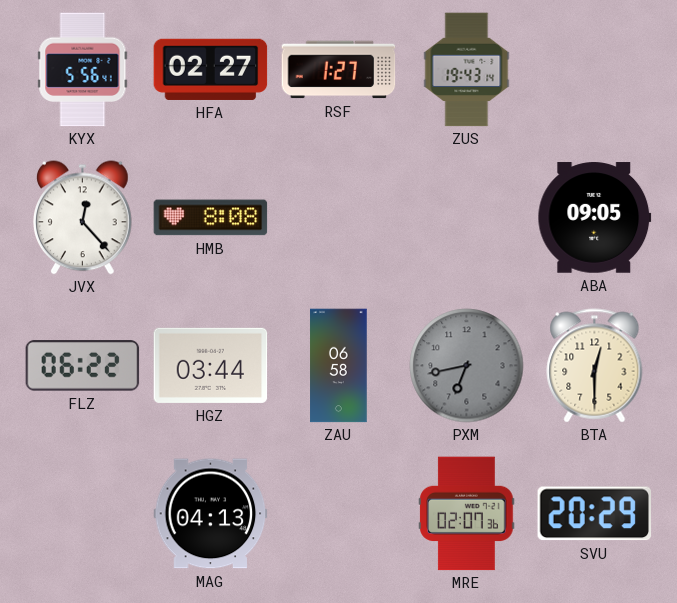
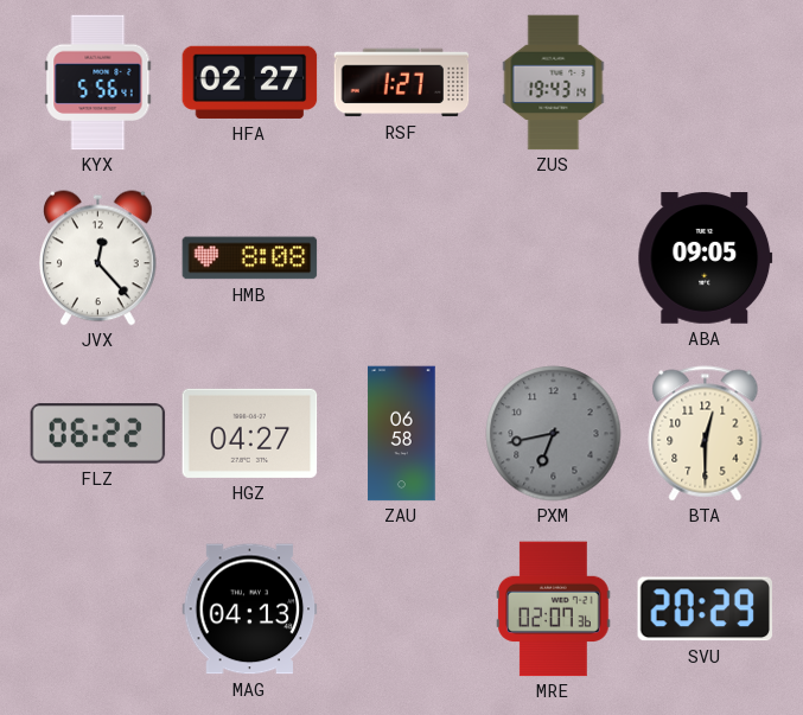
HGZ: 03:44 -> 04:27 (250, 433)
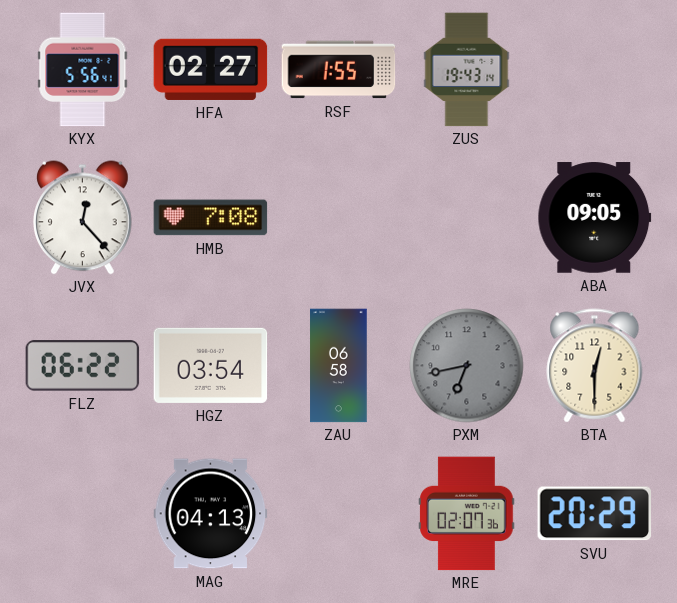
RSF: 1:27 -> 1:55 (339, 70)
HMB: 8:08 -> 7:08 (211, 218)
HGZ: 04:27 -> 03:54 (211, 365)
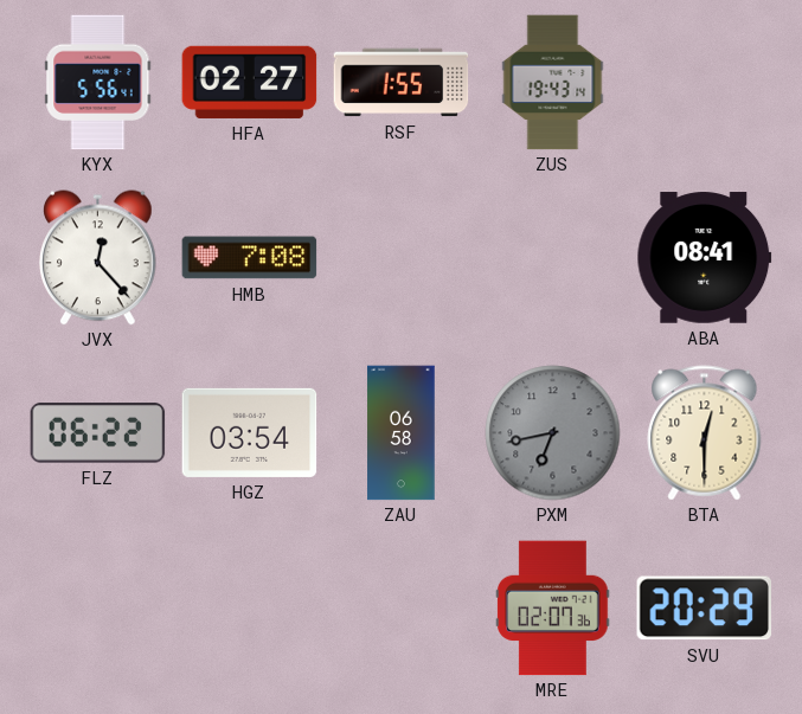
ABA: 09:05 -> 08:41 (705, 258)
MAG: 04:13 -> none (211, 514)
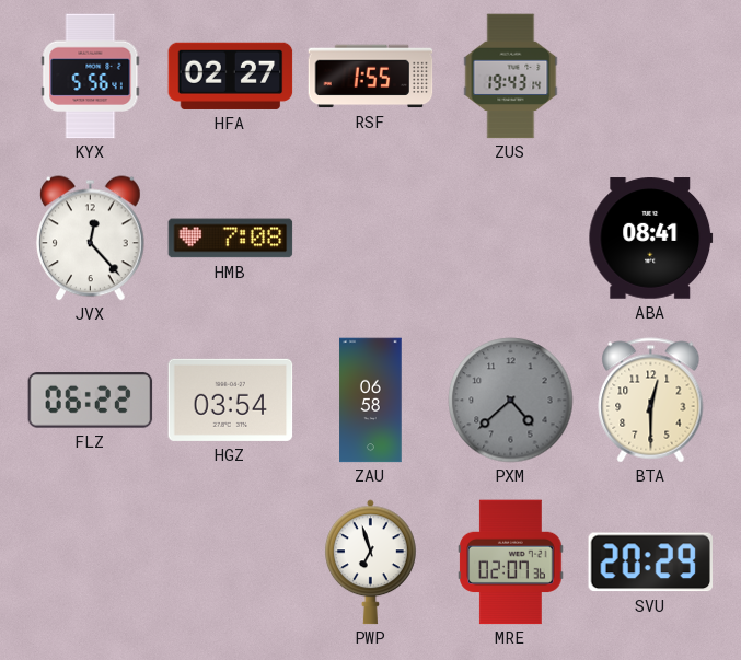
PXM: 6:43 -> 4:38 (511, 401)
PWP: none -> 6:57 (370, 563)
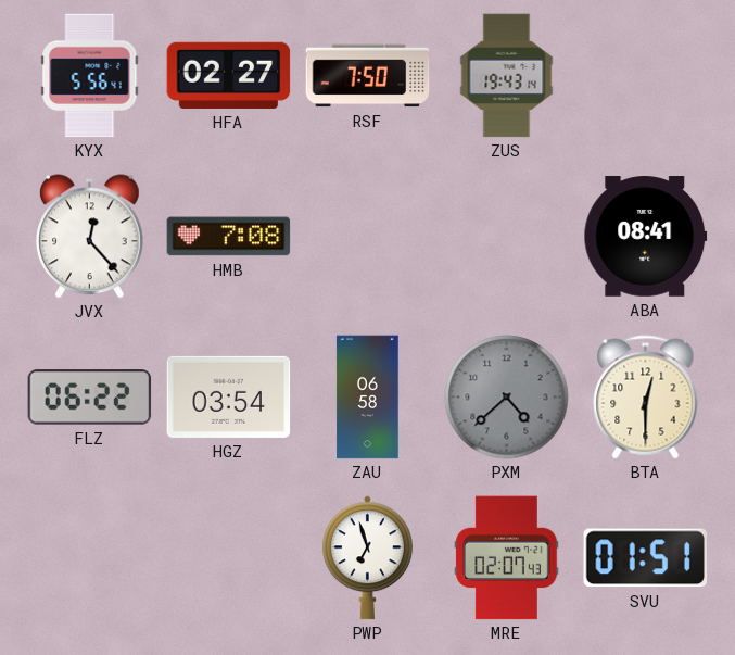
RSF: 1:55 -> 7:50 (368, 76)
MRE: 02:07:36 -> 02:07:43 (507, 558)
SVU: 20:29 -> 01:51 (645, 558)
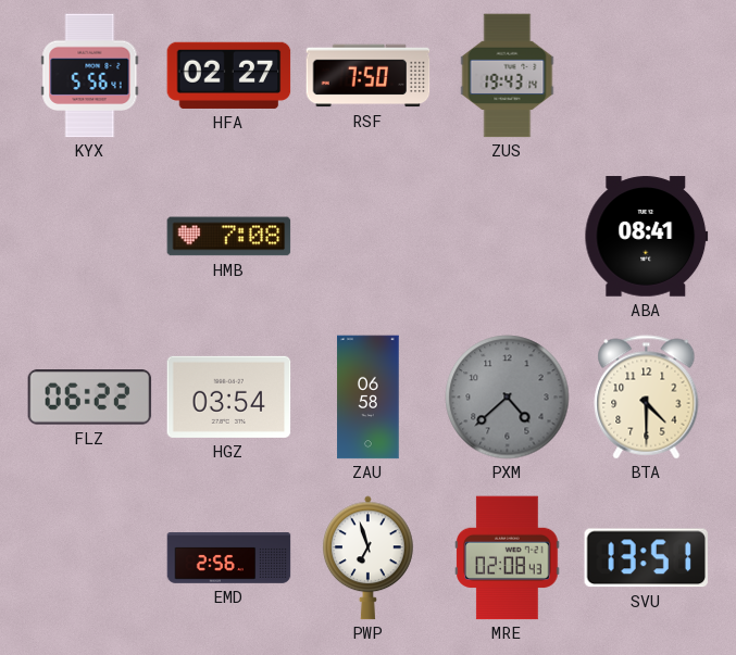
JVX: 12:23 -> none (90, 237)
BTA: 12:30 -> 4:30 (647, 398)
EMD: none -> 2:56 (229, 558)
MRE: 02:07 -> 02:08 (508, 558)
SVU: 01:51 -> 13:51 (646, 558)
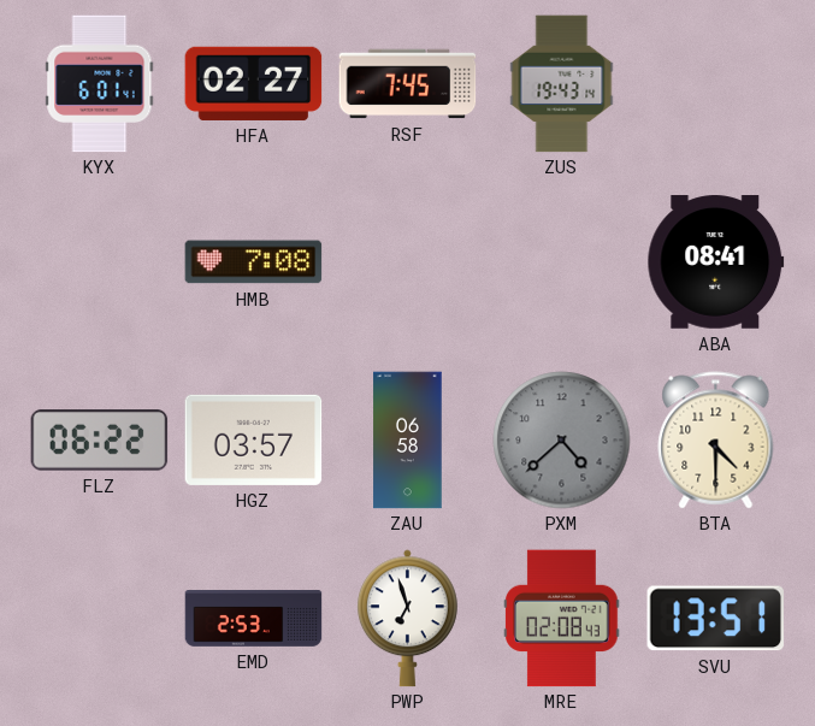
KYX: 5:56 -> 6:01 (100, 84)
RSF: 7:50 -> 7:45 (408, 84)
HGZ: 03:54 -> 03:57 (254, 439)
EMD: 2:56 -> 2:53 (254, 619)
